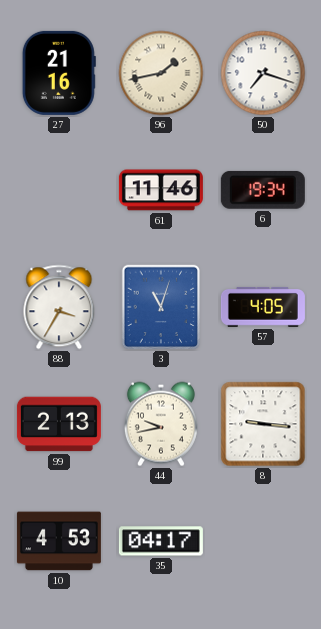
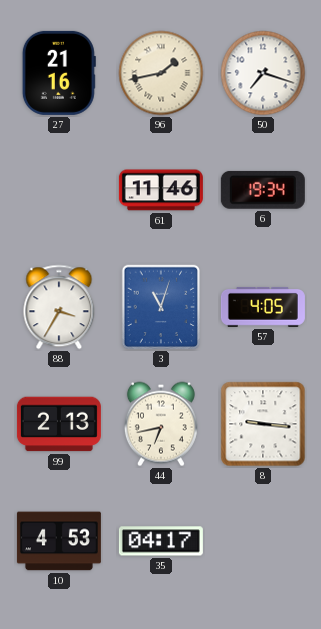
44: 9:43 -> 6:43 (161, 424)
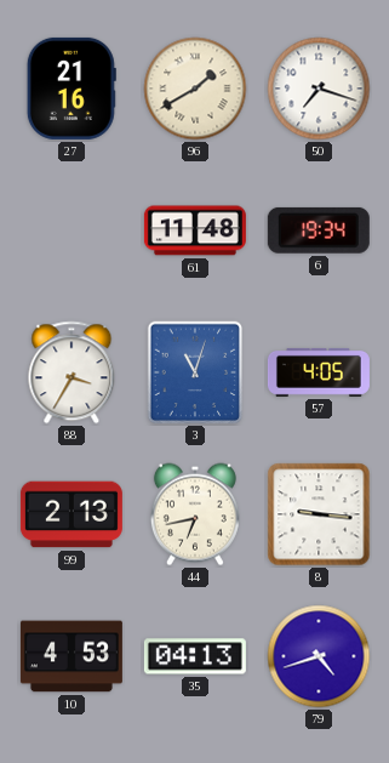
96: 1:43 -> 1:40 (195, 89)
61: 11:46 -> 11:48 (195, 230)
35: 04:17 -> 04:13 (195, 656)
79: none -> 4:42 (319, 656)
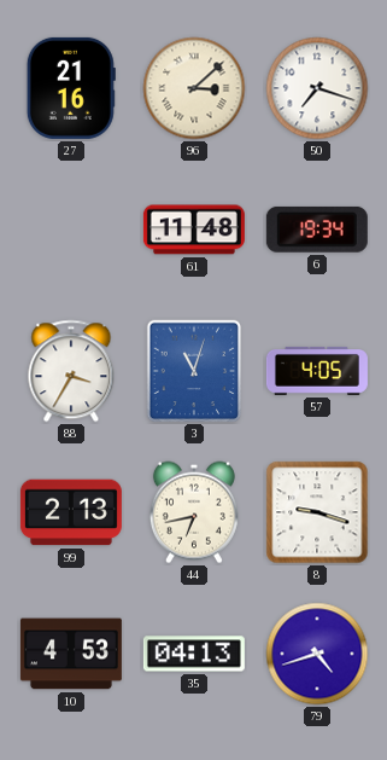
96: 1:40 -> 3:08 (194, 88)
8: 9:16 -> 9:18 (317, 512)
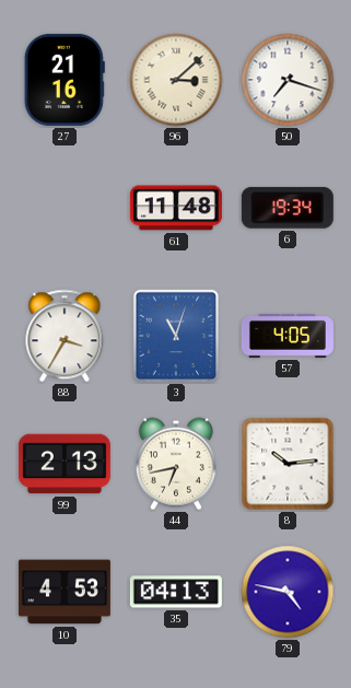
8: 9:18 -> 10:14 (288, 464)
79: 4:42 -> 4:47 (288, 592)
